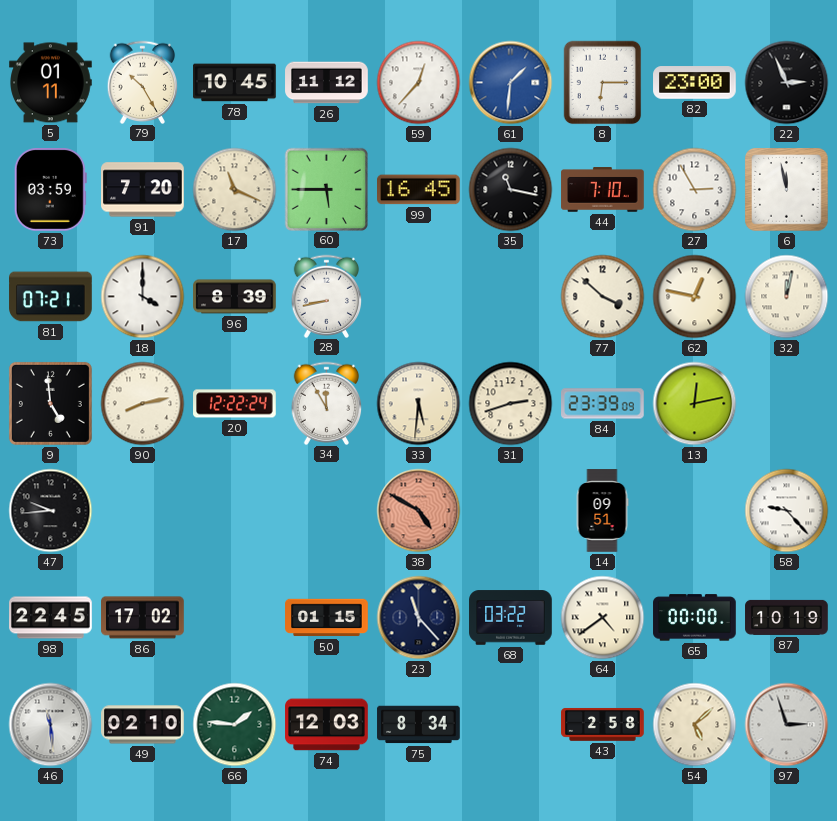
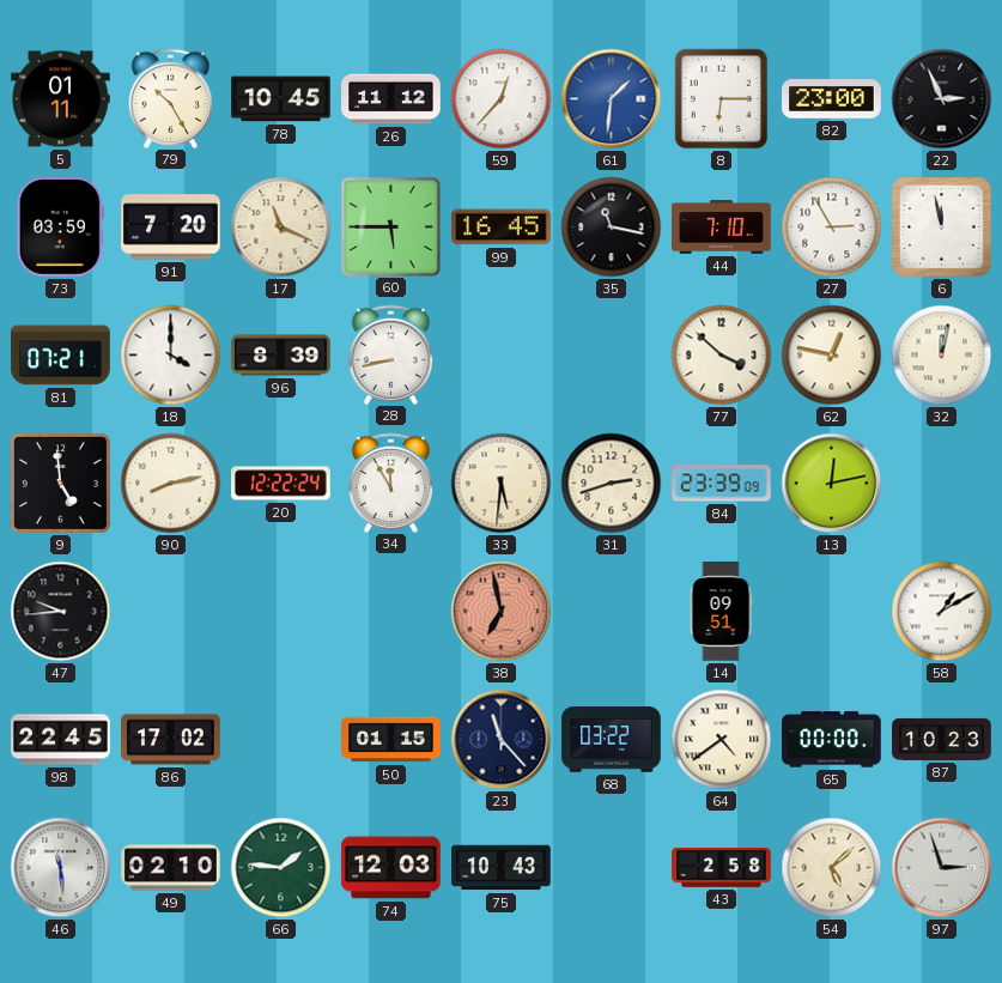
38: 4:50 -> 6:58 (502, 612)
58: 9:23 -> 1:10 (942, 612)
87: 10:19 -> 10:23 (942, 739)
75: 8:34 -> 10:43 (502, 868)
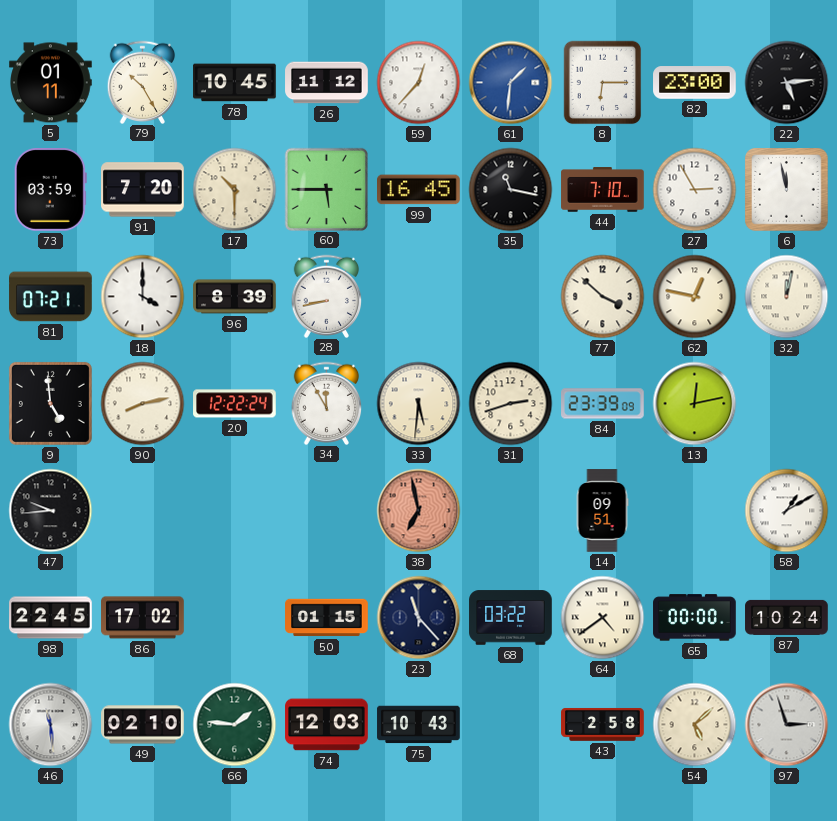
22: 2:56 -> 5:14 (787, 83)
17: 11:19 -> 10:30 (235, 190)
87: 10:23 -> 10:24 (787, 617)
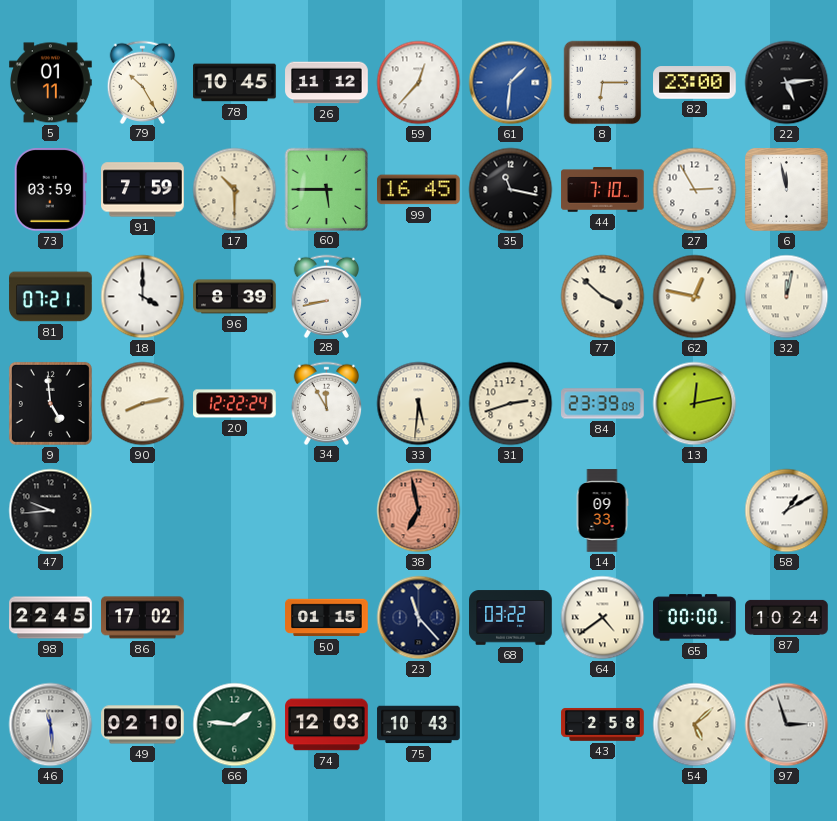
91: 7:20 -> 7:59 (143, 190)
14: 09:51 -> 09:33 (602, 511)
